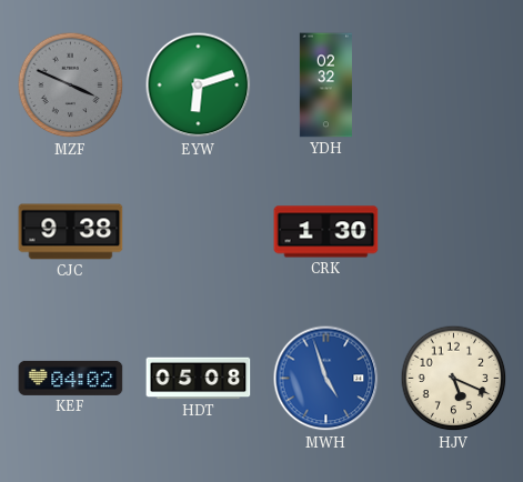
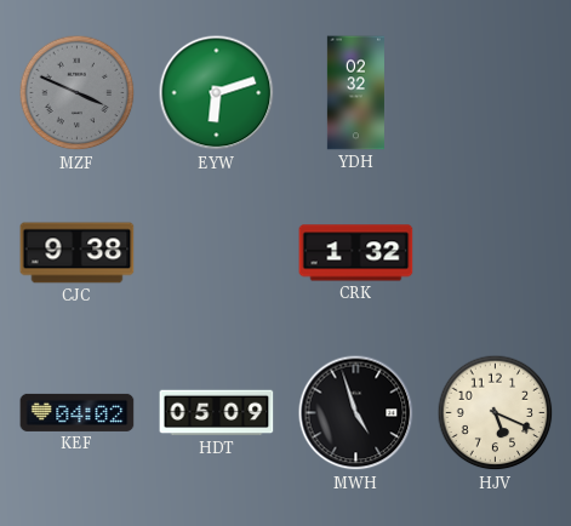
CRK: 1:30 -> 1:32 (356, 253)
HDT: 05:08 -> 05:09 (217, 413)
MWH dial: blue -> black (356, 413)
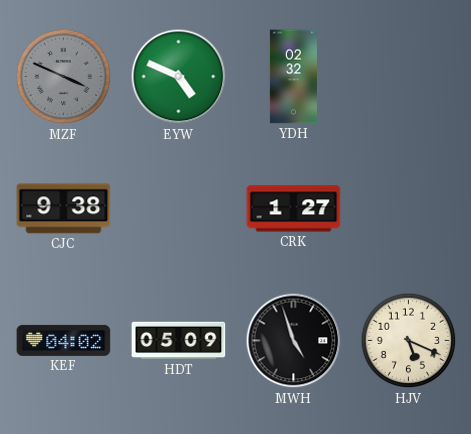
EYW: 6:12 -> 4:49 (179, 77)
CRK: 1:32 -> 1:27 (294, 209)
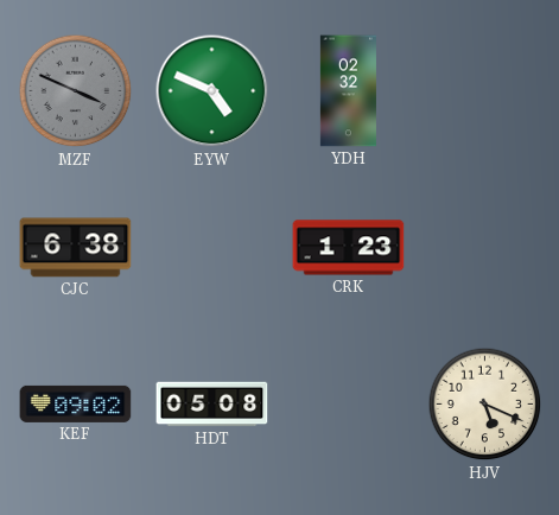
CJC: 9:38 -> 6:38 (76, 248)
CRK: 1:27 -> 1:23 (349, 248)
KEF: 04:02 -> 09:02 (76, 403)
HDT: 05:09 -> 05:08 (212, 405)
MWH: 4:57 -> none (294, 341)
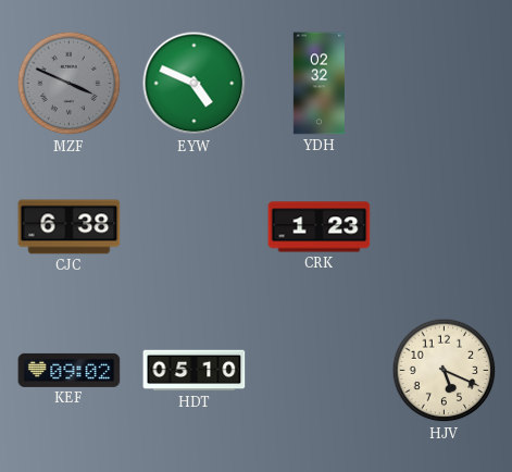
HDT: 05:08 -> 05:10 (195, 371)
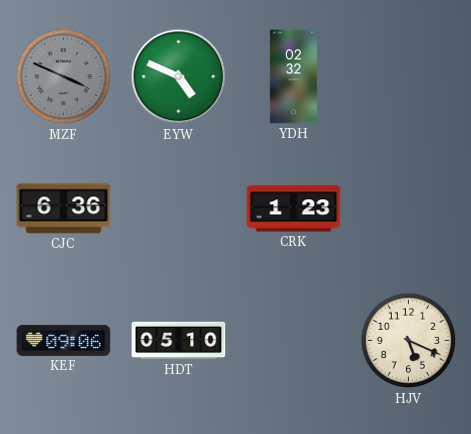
CJC: 6:38 -> 6:36 (64, 209)
KEF: 09:02 -> 09:06 (64, 340)
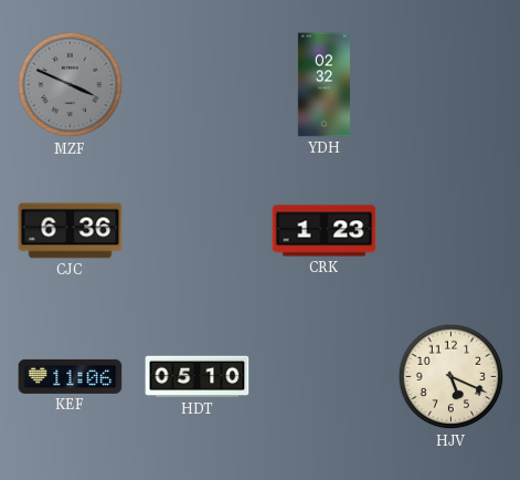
EYW: 4:49 -> none (179, 77)
KEF: 09:06 -> 11:06 (71, 376)
